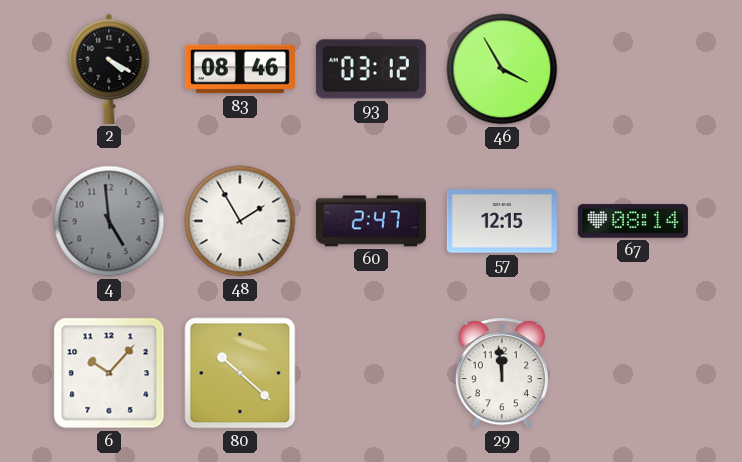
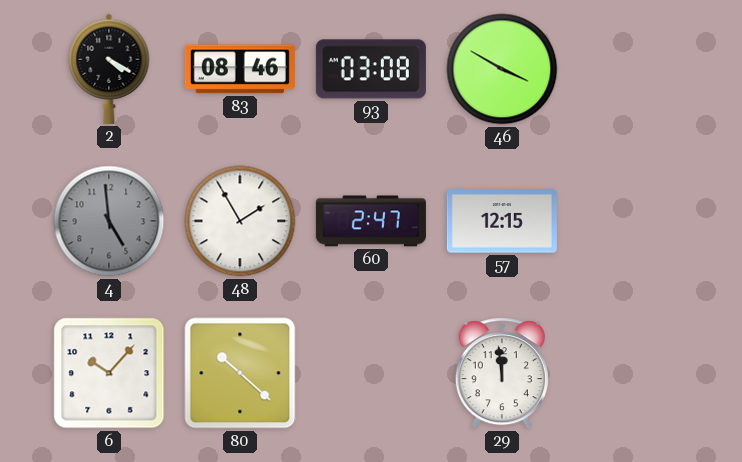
93: 03:12 -> 03:08 (371, 69)
46: 3:55 -> 3:50 (502, 69)
67: 08:14 -> none (633, 221)
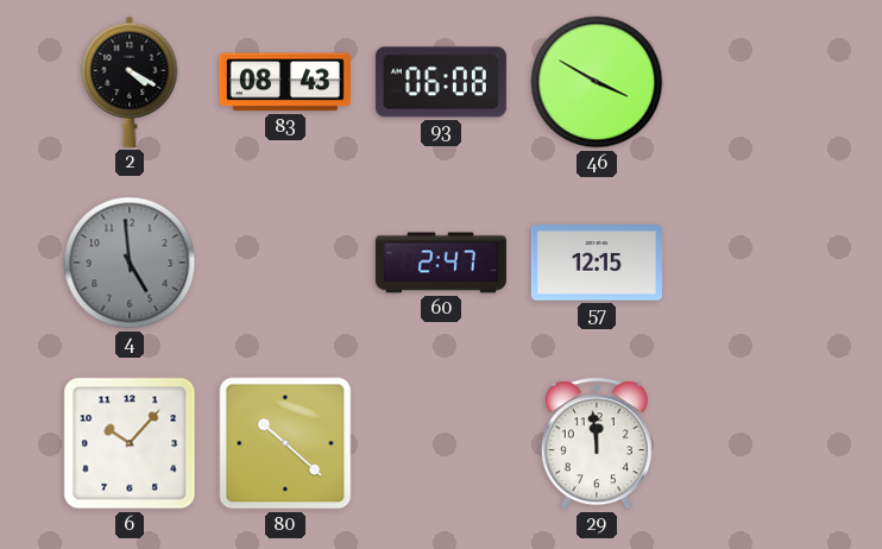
83: 08:46 -> 08:43 (285, 82)
93: 03:08 -> 06:08 (441, 82)
48: 1:55 -> none (240, 221)
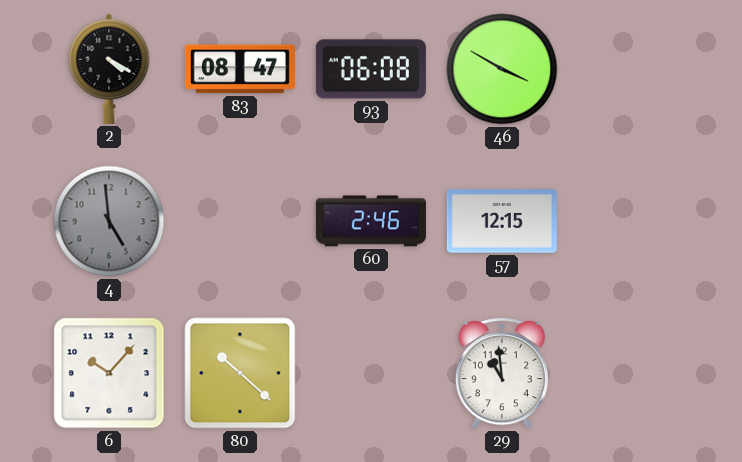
83: 08:43 -> 08:47 (240, 69)
60: 2:47 -> 2:46 (371, 221)
29: 11:59 -> 10:59 (502, 373)
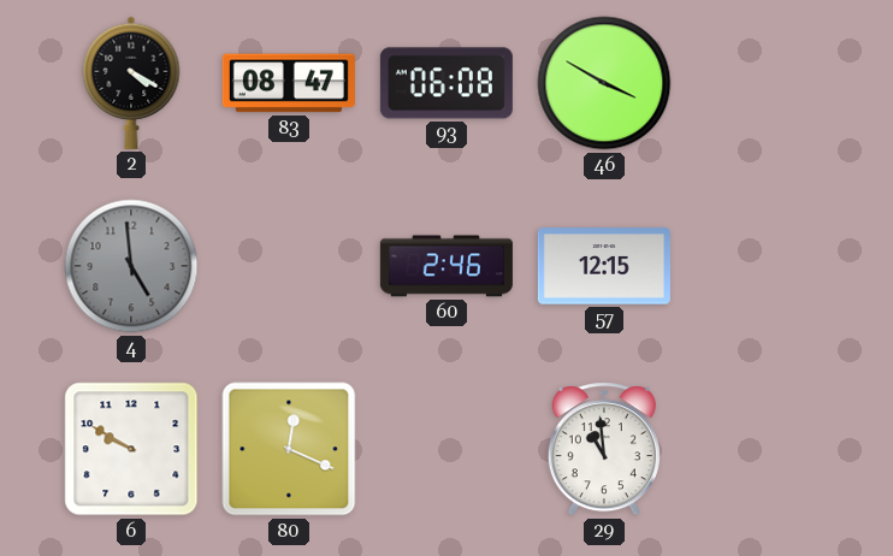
6: 10:07 -> 9:50 (131, 449)
80: 10:22 -> 12:19 (289, 449)
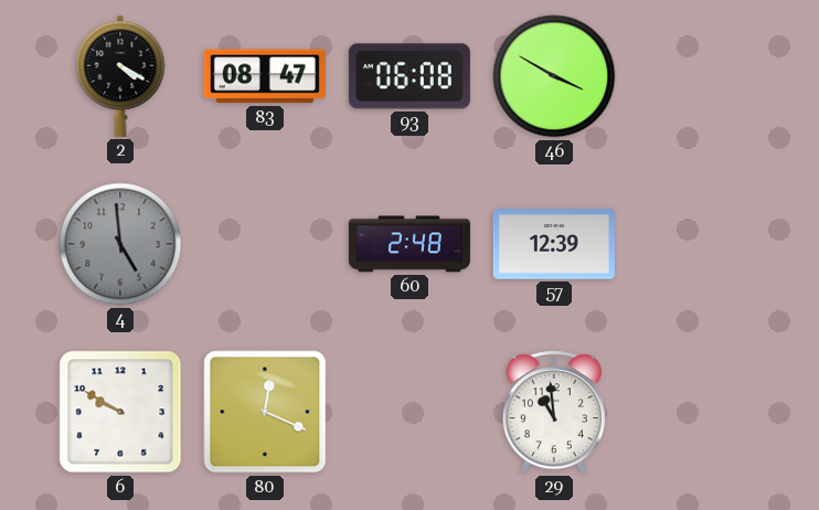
60: 2:46 -> 2:48 (410, 244)
57: 12:15 -> 12:39 (554, 244)
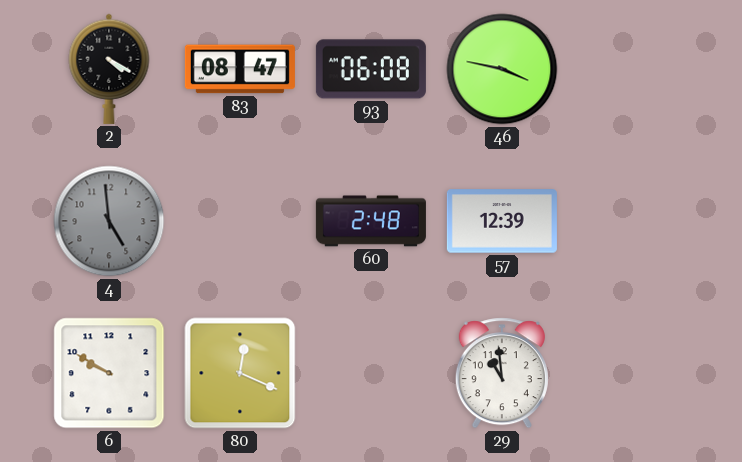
46: 3:50 -> 3:47 (502, 69)
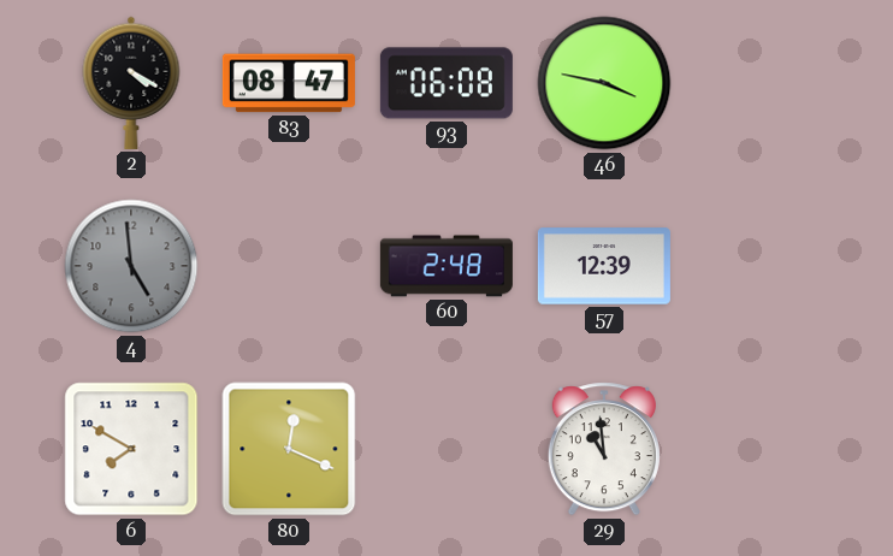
6: 9:50 -> 7:50 (131, 449)
